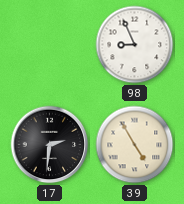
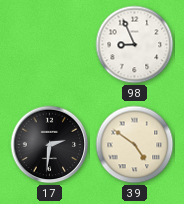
39: 4:55 -> 4:51 (135, 145)
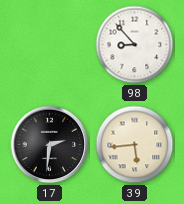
98: 8:56 -> 8:53 (135, 45)
39: 4:51 -> 5:44 (135, 145)
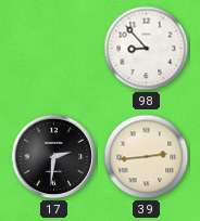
39: 5:44 -> 2:44 (147, 157)
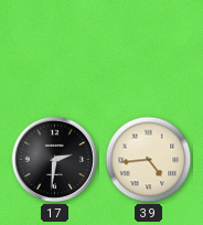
98: 8:53 -> none (147, 49)
39: 2:44 -> 4:44 (149, 160)
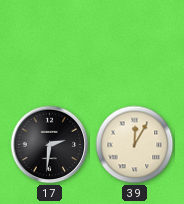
39: 4:44 -> 12:05 (135, 145)
